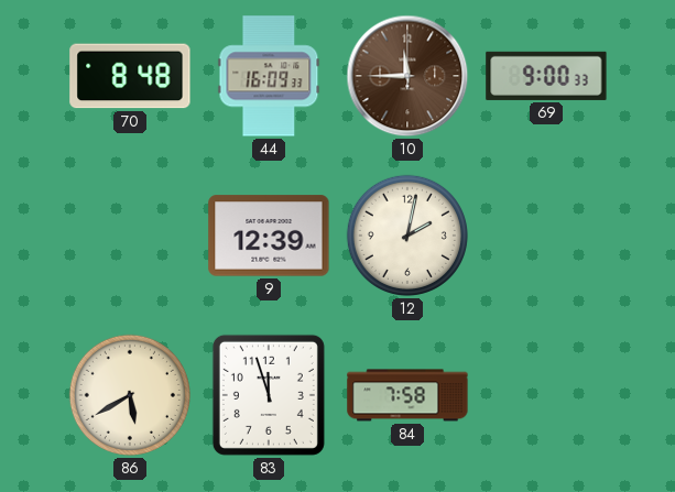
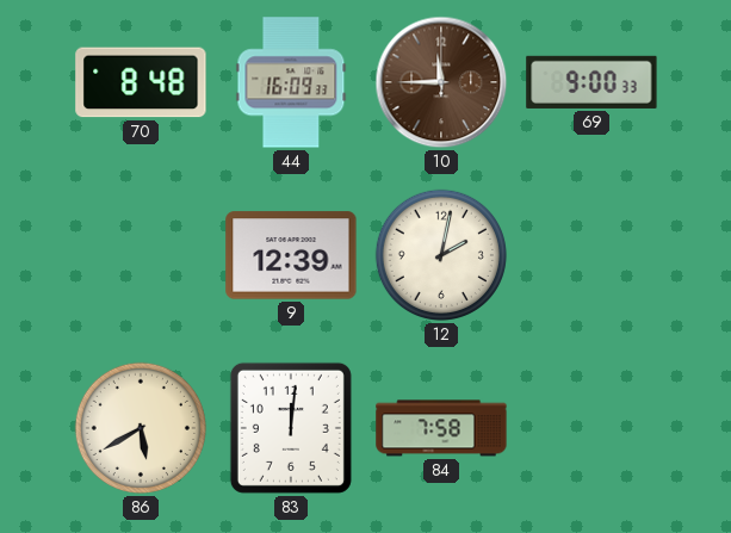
83: 11:57 -> 12:01 (291, 428)
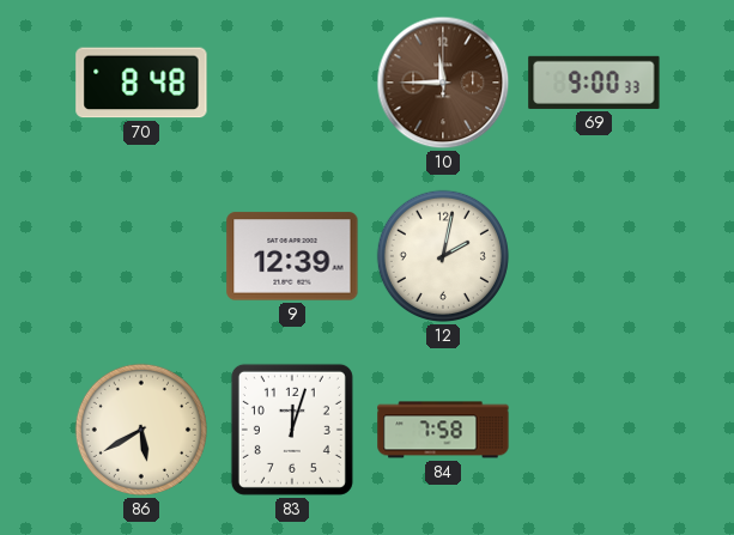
44: 16:09 -> none (291, 82)
83: 12:01 -> 12:03 (292, 430)
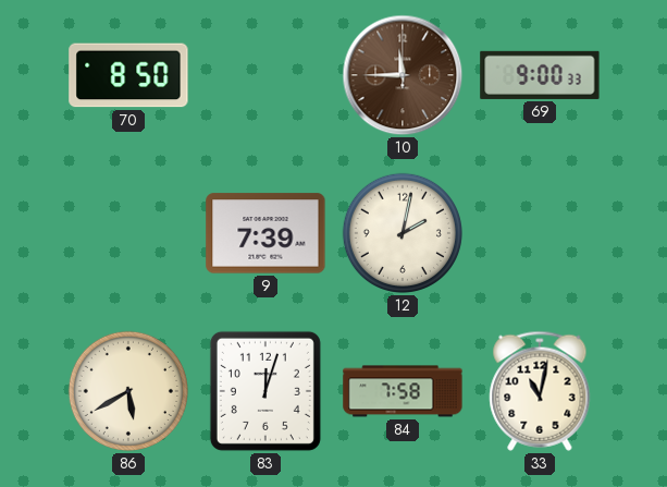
70: 8:48 -> 8:50 (128, 75)
9: 12:39 -> 7:39 (265, 233)
33: none -> 11:02 (540, 391)
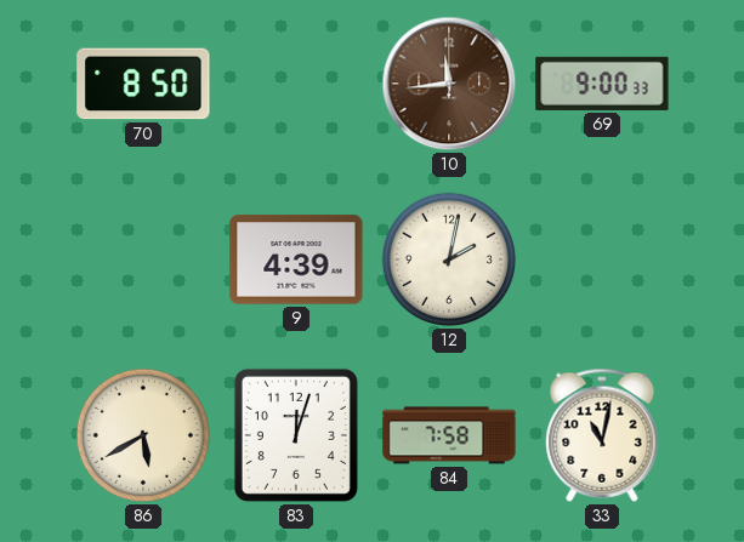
10: 11:45 -> 11:44 (449, 84)
9: 7:39 -> 4:39 (296, 259)
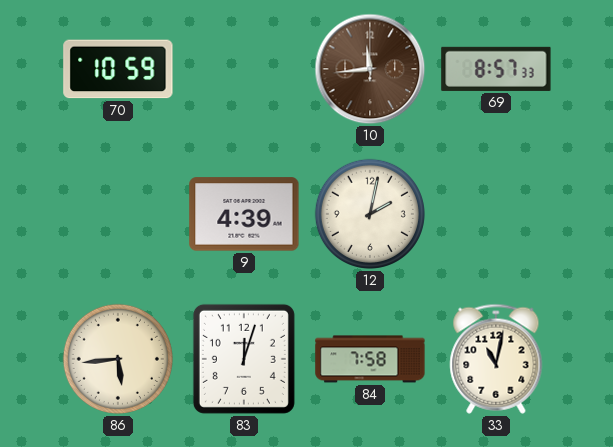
70: 8:50 -> 10:59 (118, 69)
69: 9:00 -> 8:57 (496, 69)
86: 5:40 -> 5:44 (118, 359)
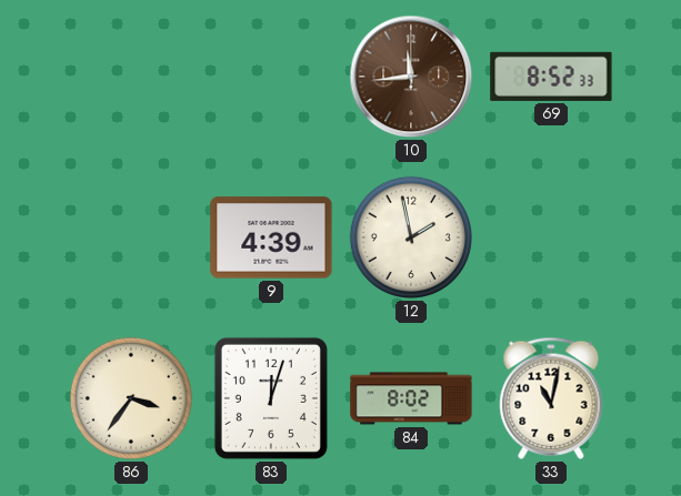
70: 10:59 -> none (118, 69)
69: 8:57 -> 8:52 (551, 77)
12: 2:02 -> 1:58 (411, 237)
86: 5:44 -> 3:36 (131, 398)
84: 7:58 -> 8:02 (411, 398)
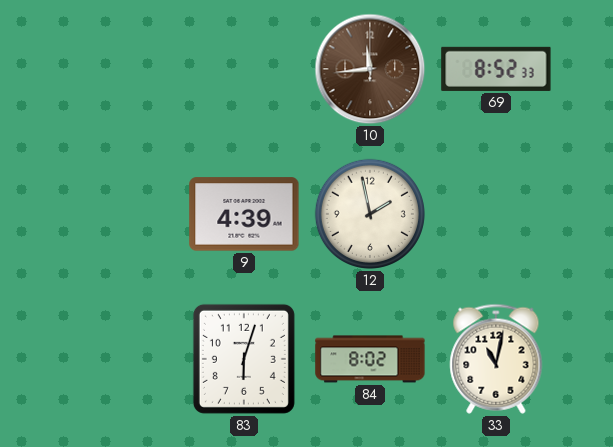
86: 3:36 -> none (131, 398)
83: 12:03 -> 6:03 (244, 359)
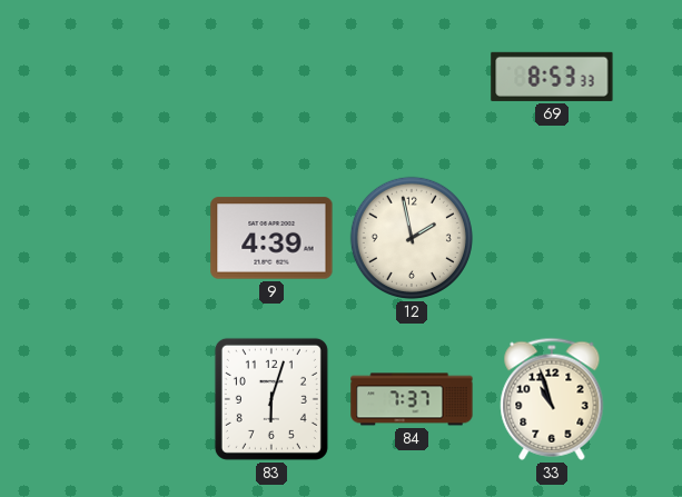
10: 11:44 -> none (370, 69)
69: 8:52 -> 8:53 (552, 77)
84: 8:02 -> 7:37 (412, 399)
33: 11:02 -> 10:57 (552, 399)
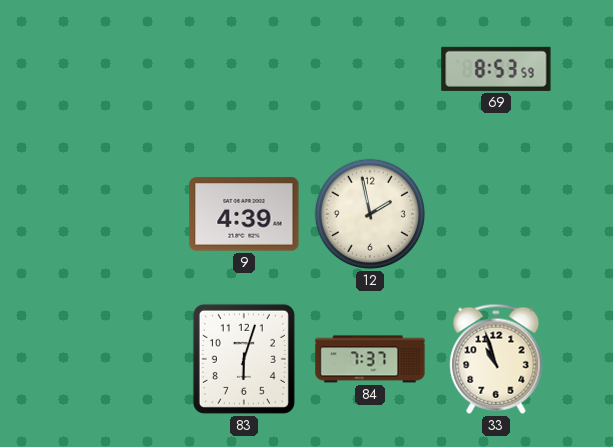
69: 8:53:33 -> 8:53:59 (496, 69)
